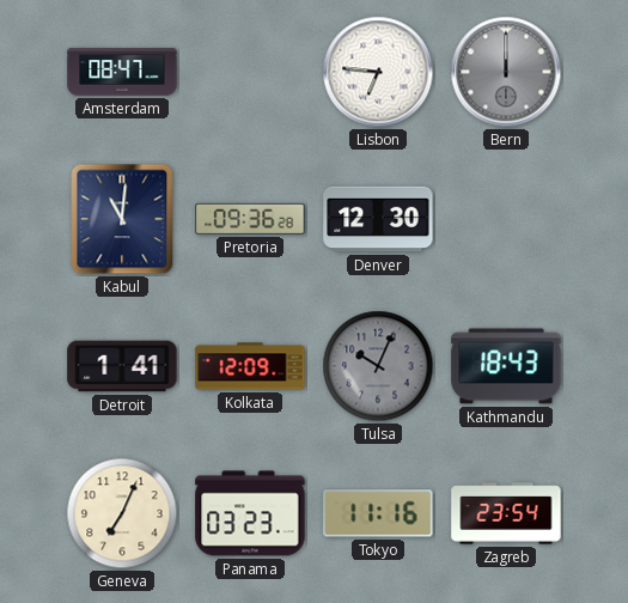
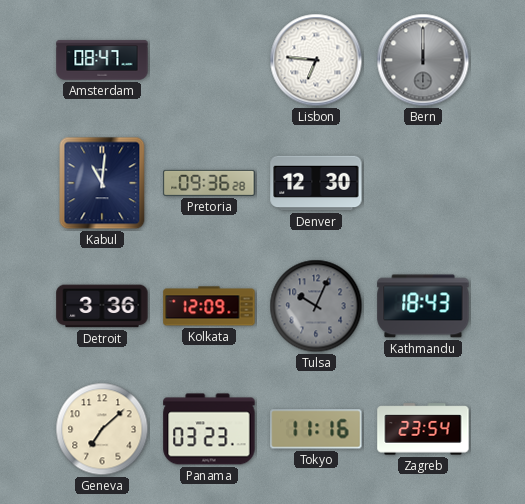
Detroit: 1:41 -> 3:36 (102, 306)
Geneva: 7:04 -> 7:08 (102, 429)
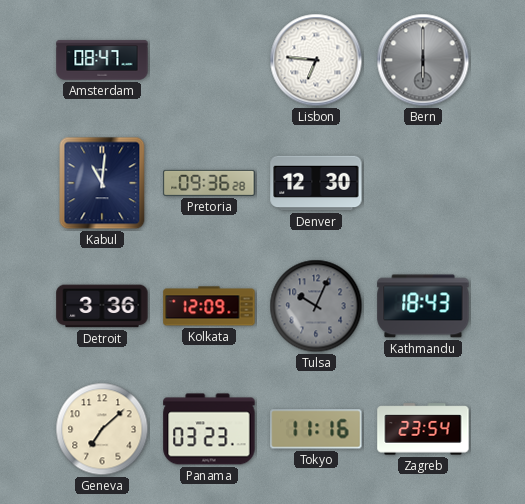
Bern: 12:00 -> 6:00 (423, 60)
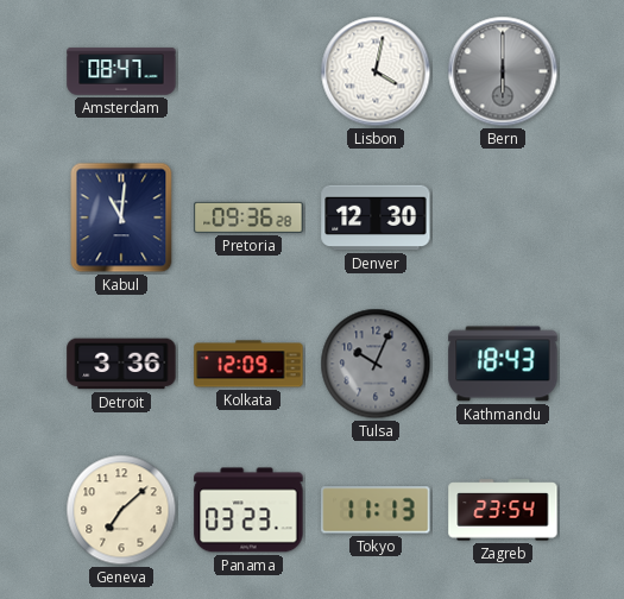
Lisbon: 6:46 -> 4:02 (376, 71)
Tokyo: 11:16 -> 11:13 (376, 510)
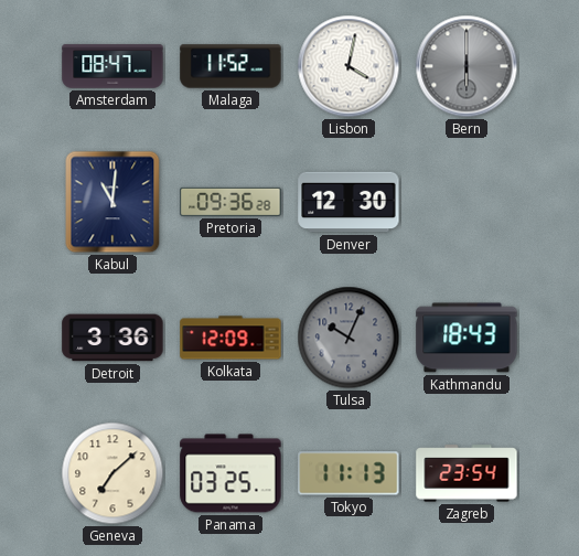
Malaga: none -> 11:52 (230, 66)
Panama: 03:23 -> 03:25 (230, 473)
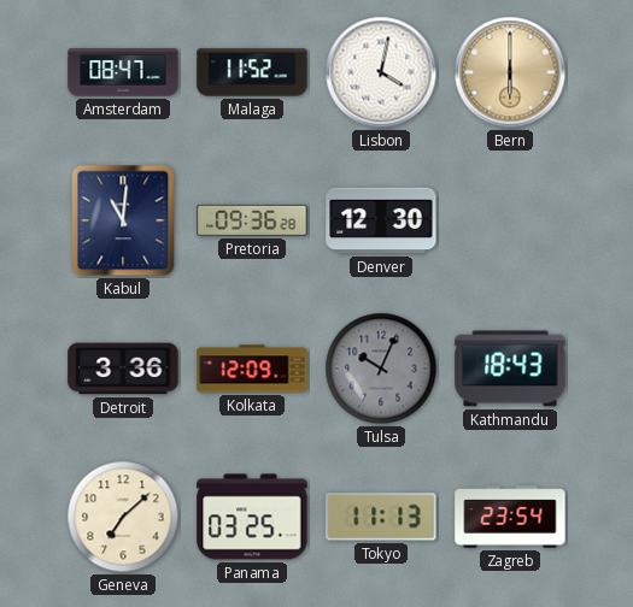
Bern dial: grey -> champagne (510, 72)
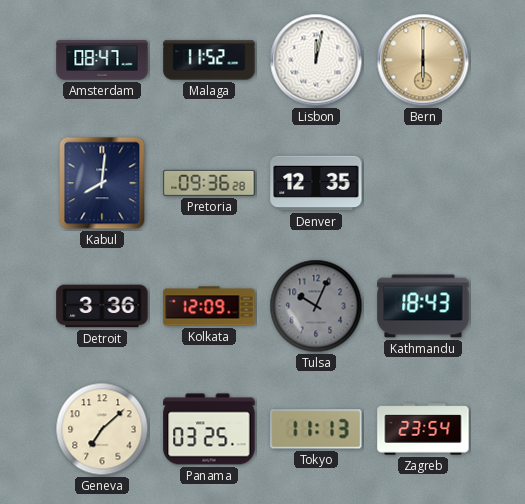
Lisbon: 4:02 -> 12:02 (316, 60)
Kabul: 11:01 -> 8:01 (102, 183)
Denver: 12:30 -> 12:35 (316, 183)
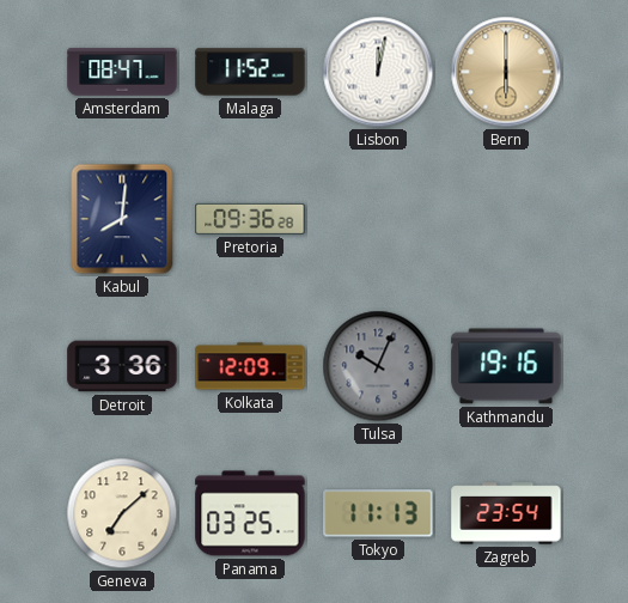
Denver: 12:35 -> none (316, 183)
Kathmandu: 18:43 -> 19:16 (506, 366)
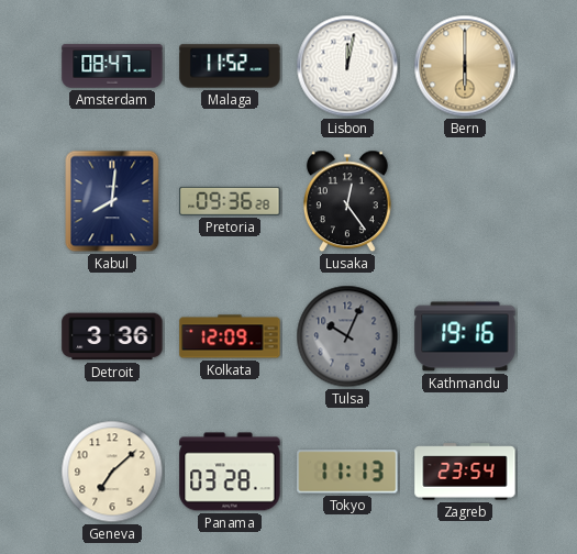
Lusaka: none -> 12:24 (347, 201)
Panama: 03:25 -> 03:28 (230, 472)
